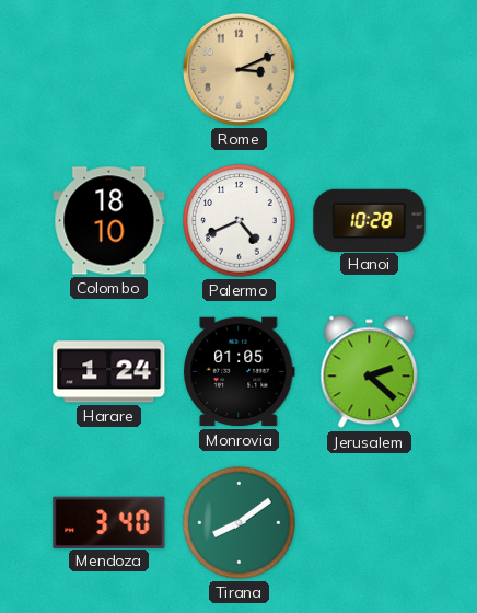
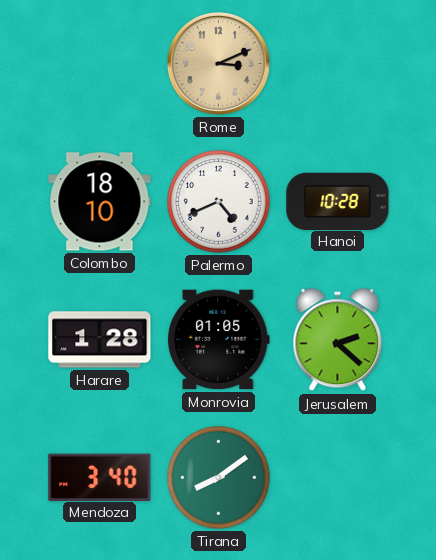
Harare: 1:24 -> 1:28 (100, 340)
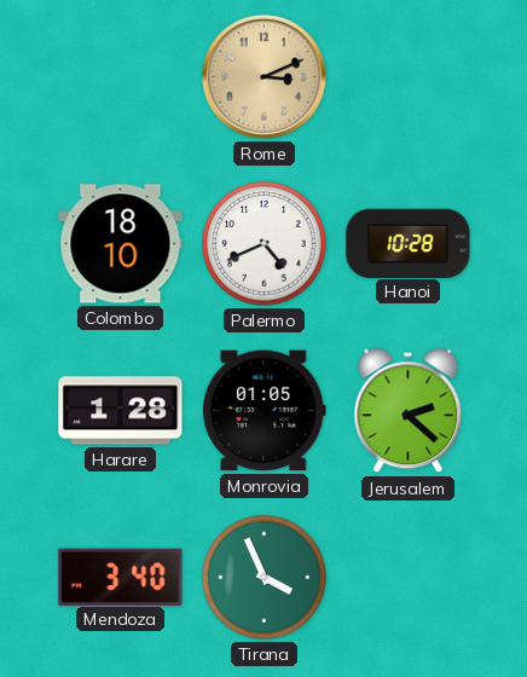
Tirana: 8:09 -> 3:56 (265, 578)
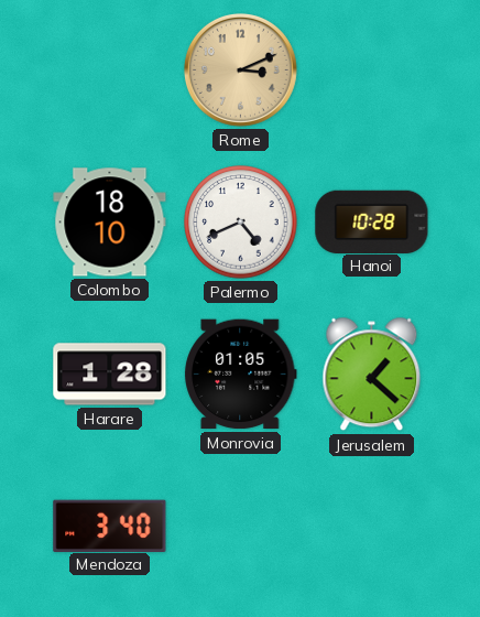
Jerusalem: 2:22 -> 1:22 (372, 375)
Tirana: 3:56 -> none (265, 578)
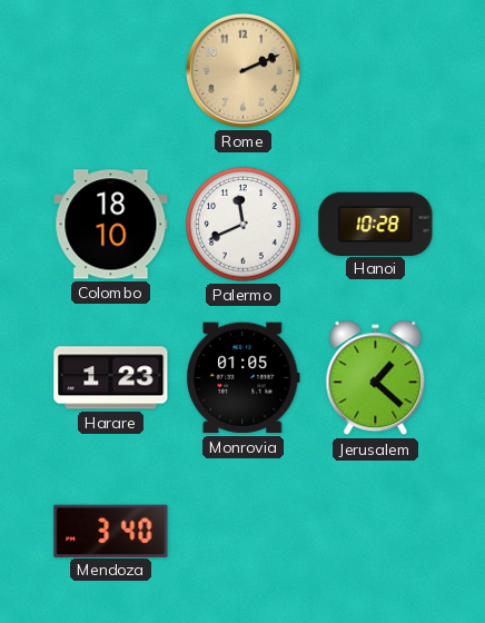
Rome: 3:11 -> 2:11 (242, 70)
Palermo: 4:41 -> 11:41 (244, 225)
Harare: 1:28 -> 1:23 (111, 378)
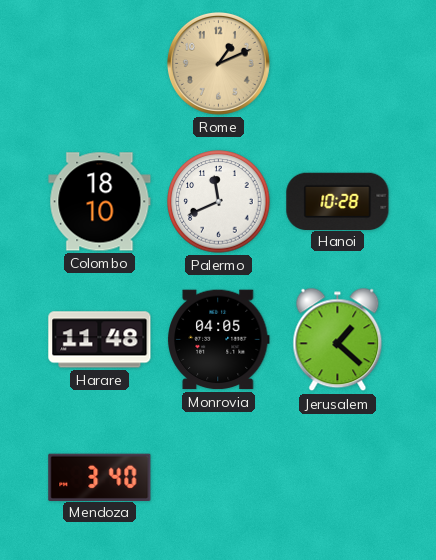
Rome: 2:11 -> 1:11 (218, 63)
Harare: 1:23 -> 11:48 (100, 340)
Monrovia: 01:05 -> 04:05 (218, 340)
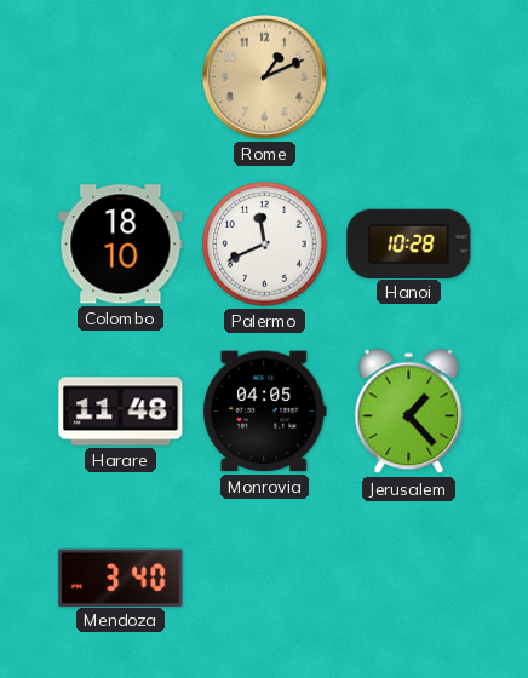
Jerusalem: 1:22 -> 1:23 (409, 412)
